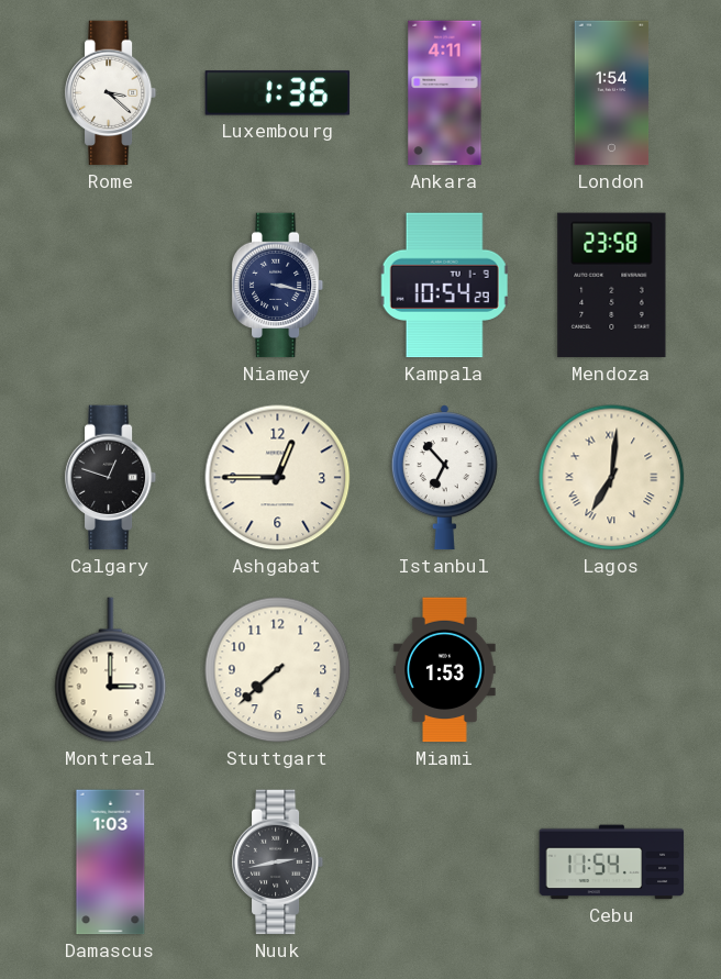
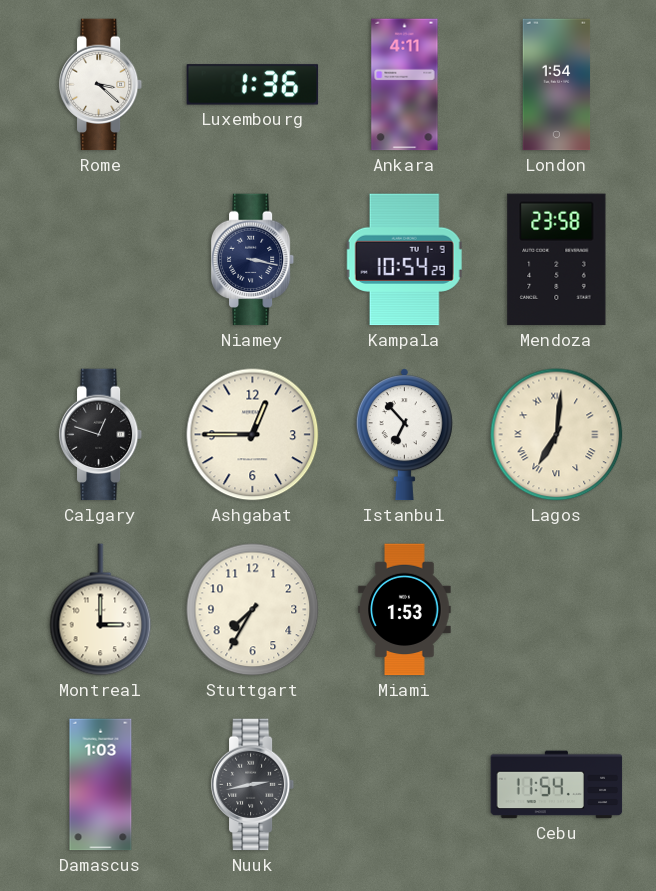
Stuttgart: 7:38 -> 7:35 (253, 610)
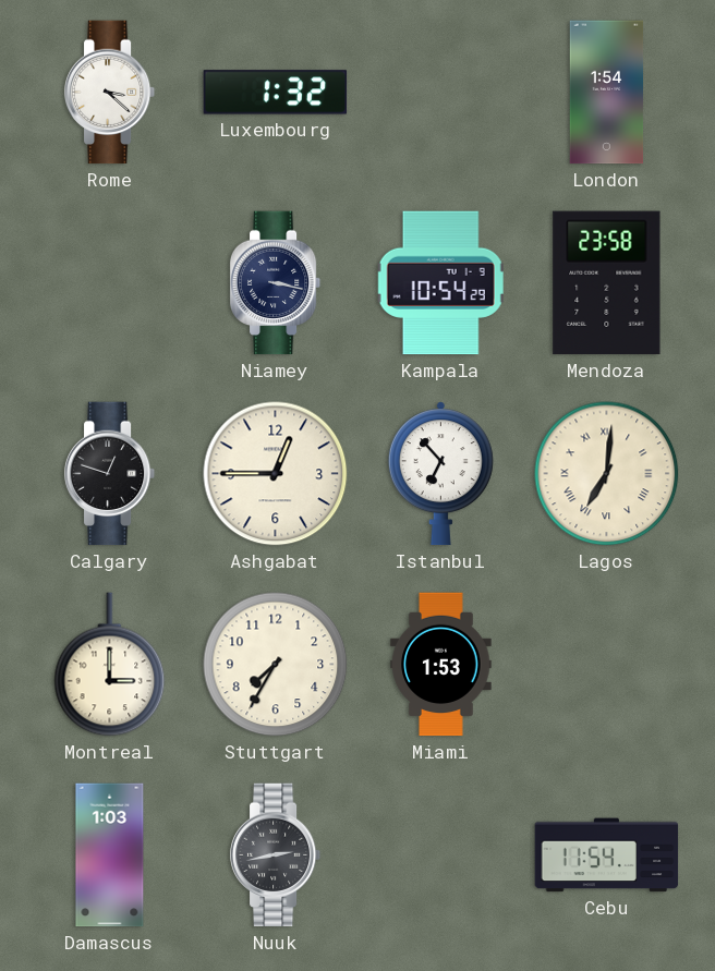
Luxembourg: 1:36 -> 1:32 (276, 93)
Ankara: 4:11 -> none (405, 85)
